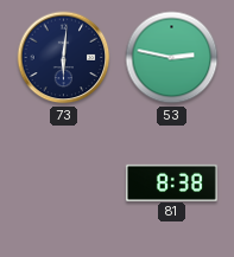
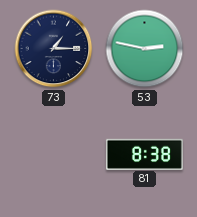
73: 6:01 -> 1:15 (54, 49)
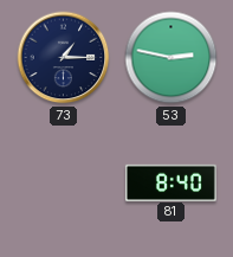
81: 8:38 -> 8:40 (170, 182)
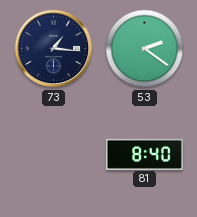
73: 1:15 -> 1:16 (54, 49)
53: 2:47 -> 2:21 (145, 49)
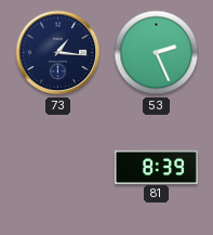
53: 2:21 -> 2:26 (157, 53)
81: 8:40 -> 8:39 (156, 167)
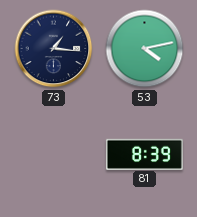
53: 2:26 -> 4:13 (145, 49)
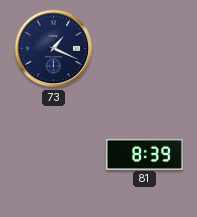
73: 1:16 -> 1:19 (54, 49)
53: 4:13 -> none (145, 49)
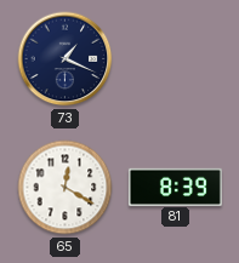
65: none -> 12:20 (66, 188)
